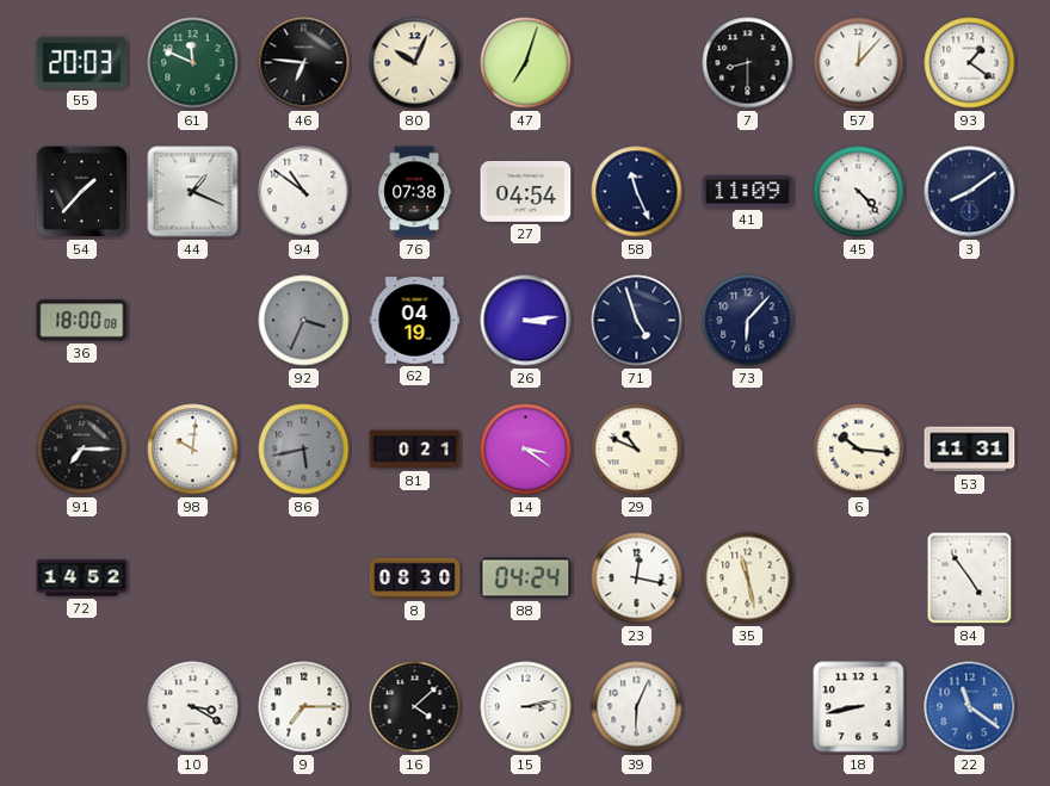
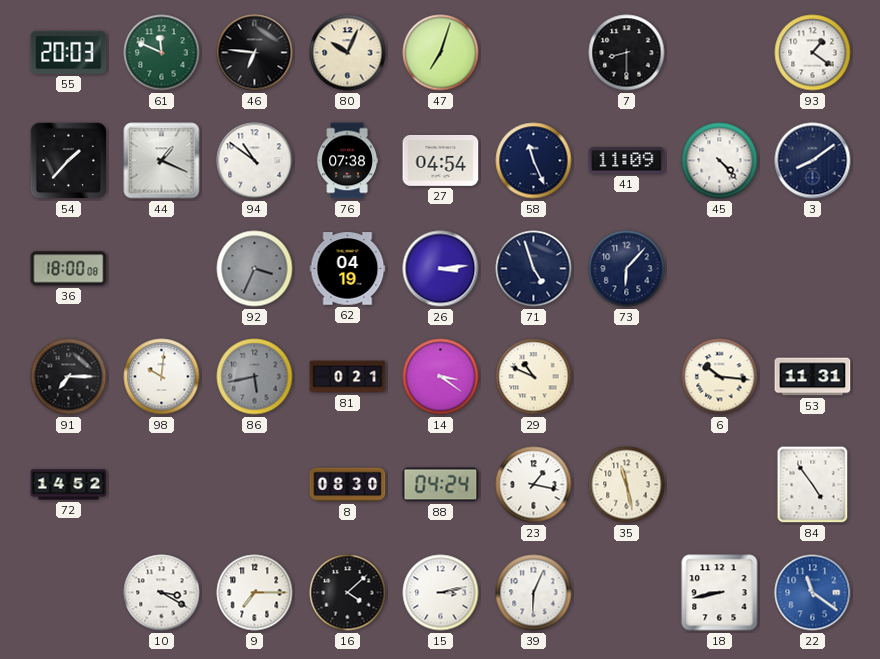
57: 12:07 -> none (859, 63)
23: 12:17 -> 1:17 (534, 485)
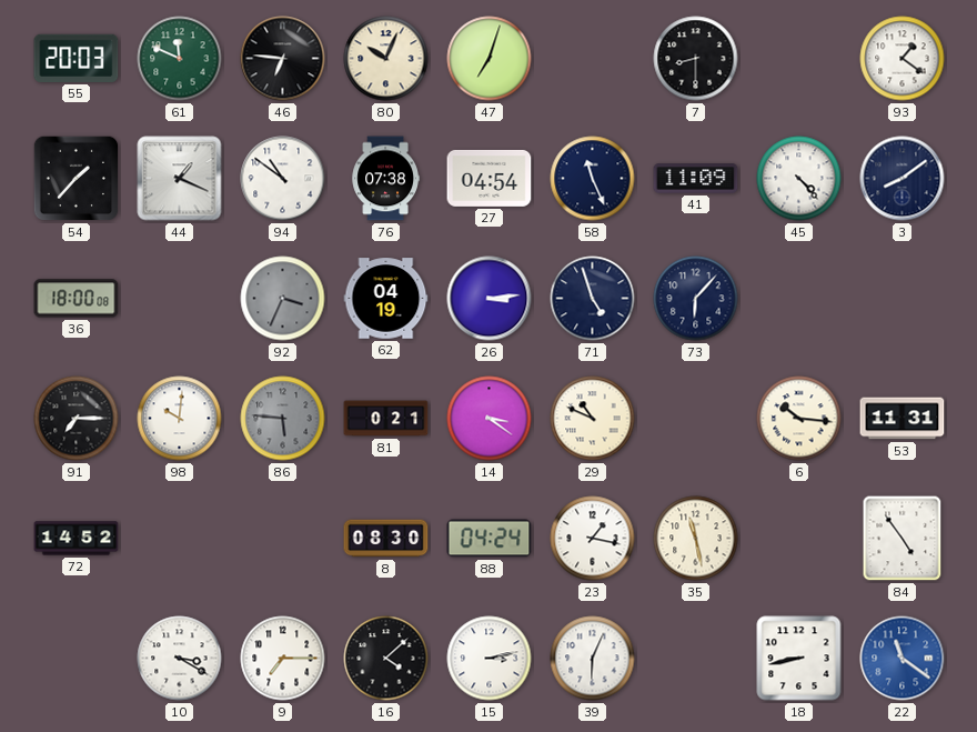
86: 5:43 -> 5:46 (283, 419)
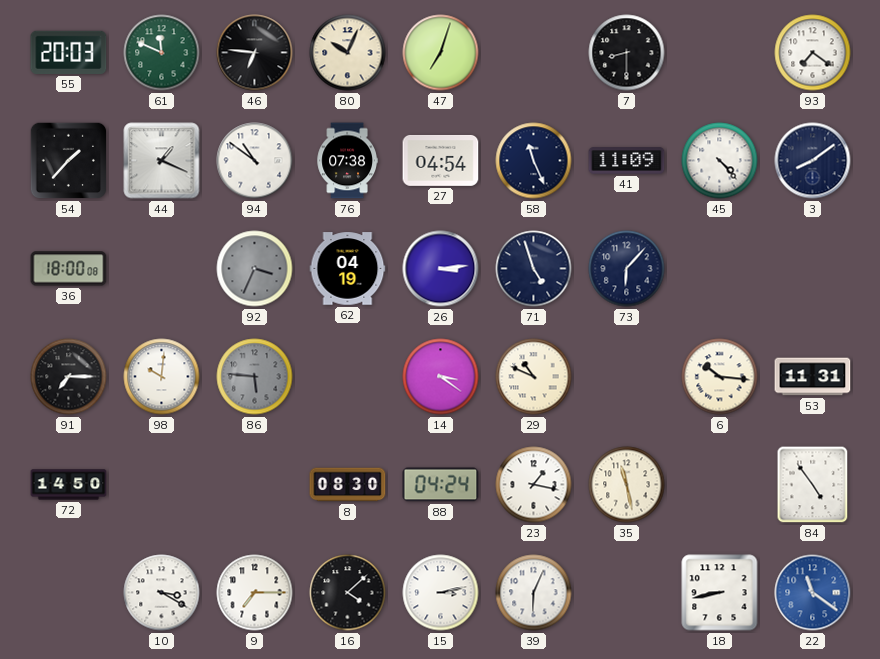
93: 1:21 -> 7:21 (813, 53)
81: 0:21 -> none (386, 419)
72: 14:52 -> 14:50 (69, 485)
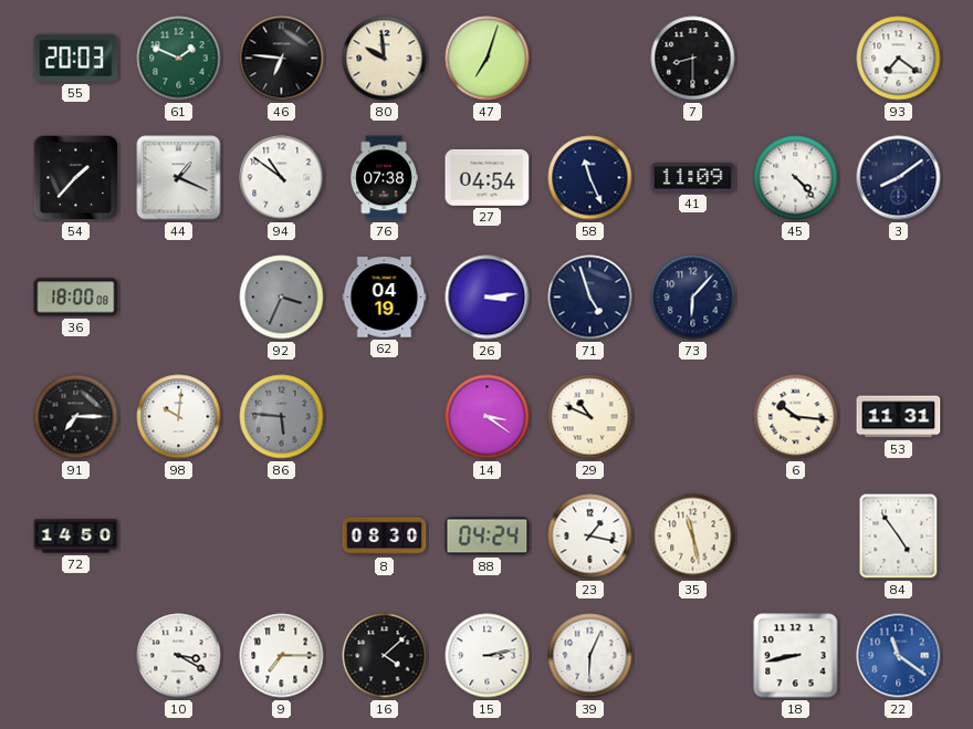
61: 11:49 -> 1:49 (179, 59)
80: 10:04 -> 9:59 (385, 59)
